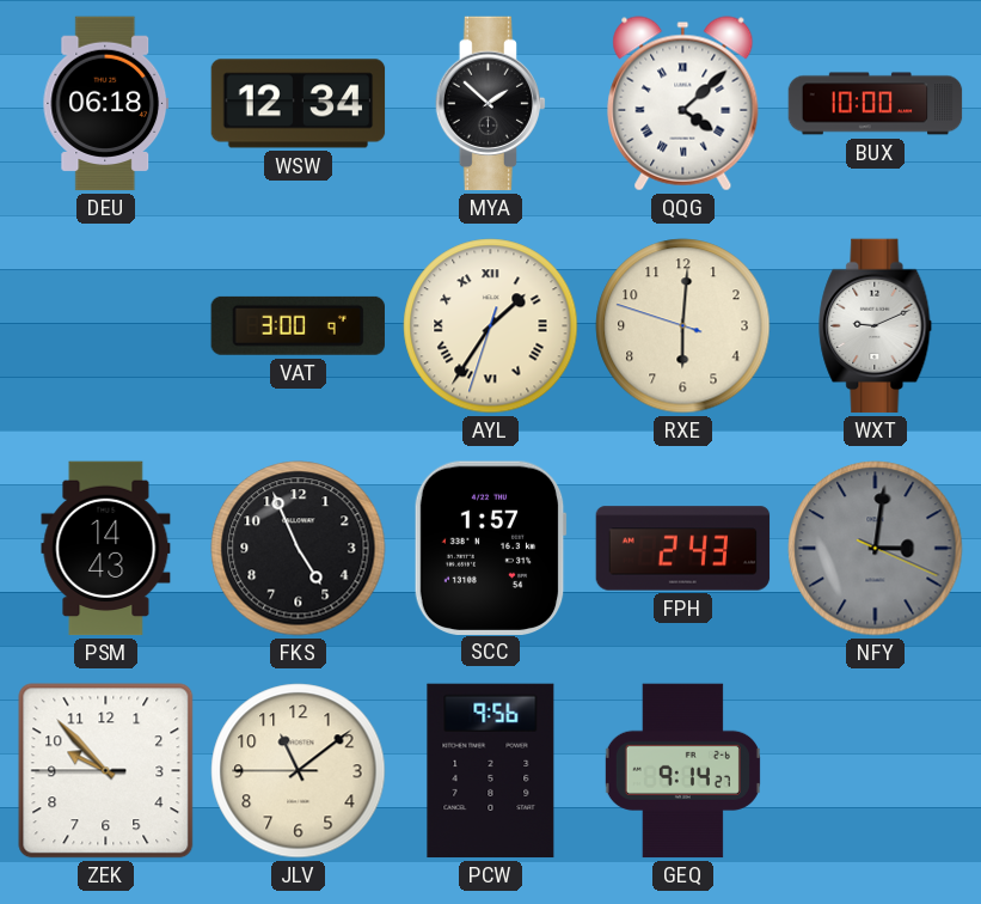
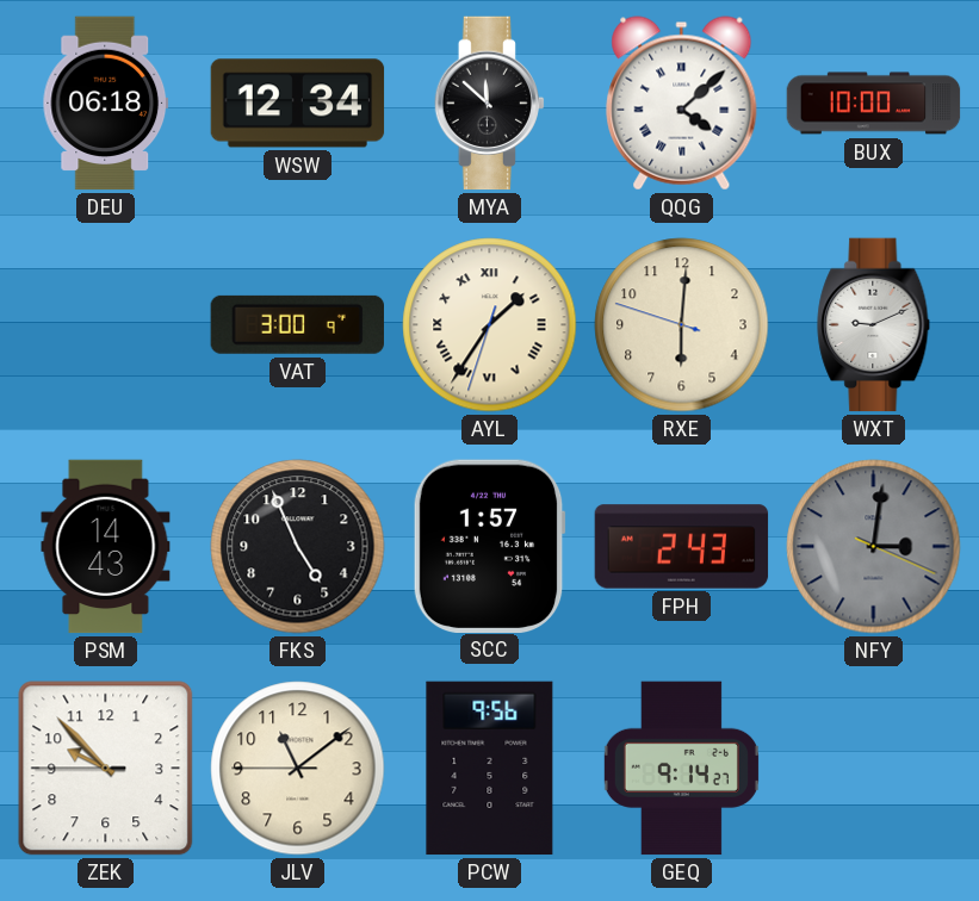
MYA: 1:52 -> 11:52 (489, 104)
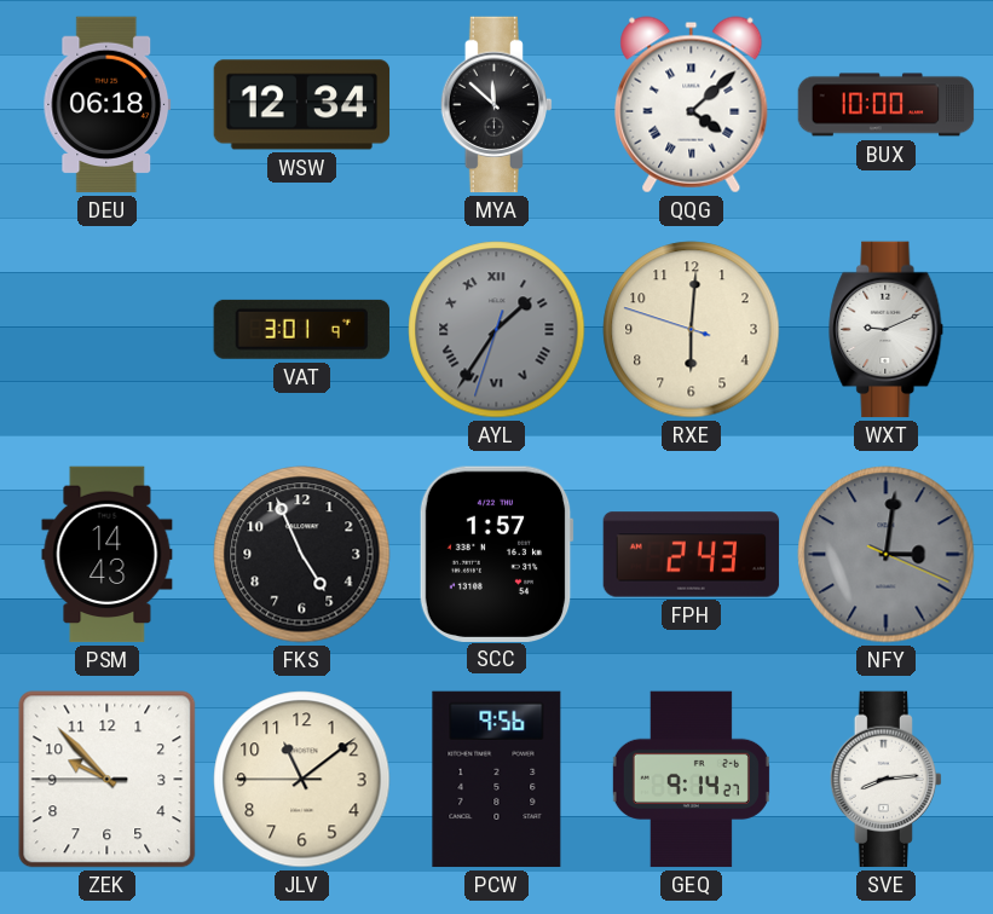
VAT: 3:00 -> 3:01 (301, 329)
AYL dial: cream -> grey (497, 330)
SVE: none -> 8:14 (885, 780)
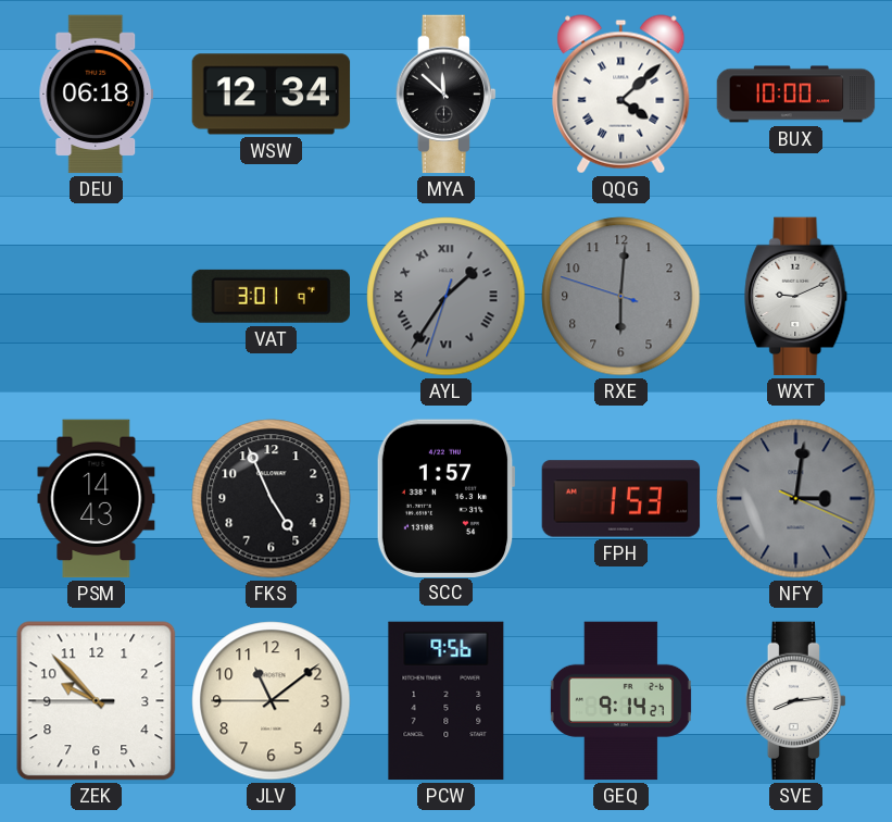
RXE dial: cream -> grey (621, 297)
FPH: 2:43 -> 1:53 (621, 499)
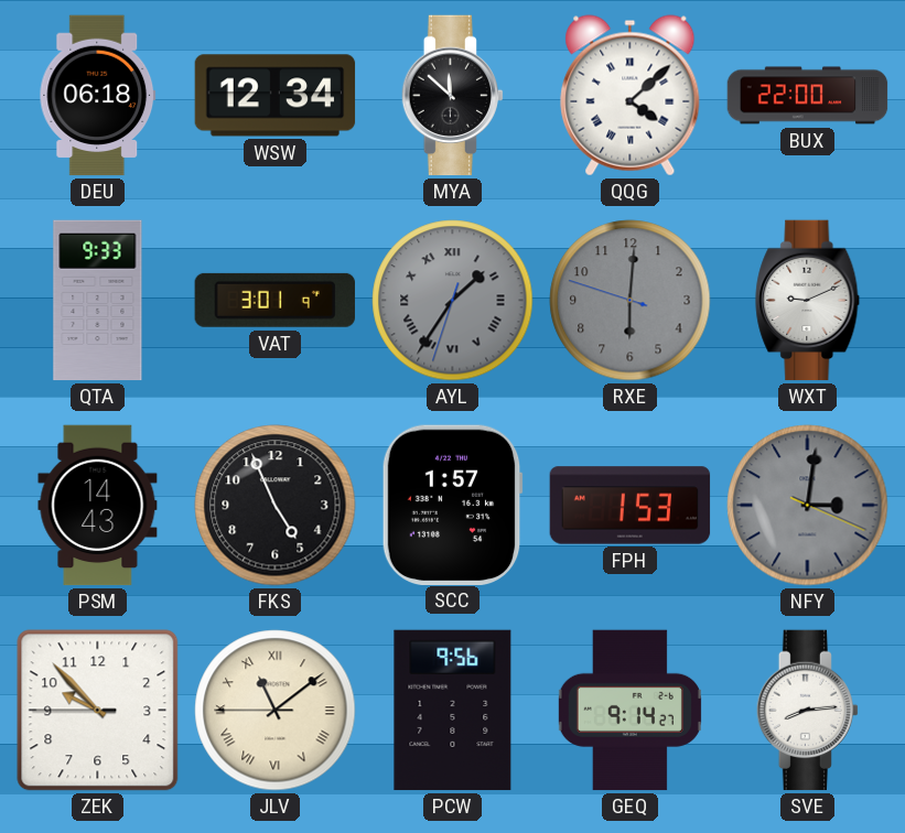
BUX: 10:00 -> 22:00 (808, 96)
QTA: none -> 9:33 (98, 301)
JLV numerals: Arabic -> Roman (276, 711)
